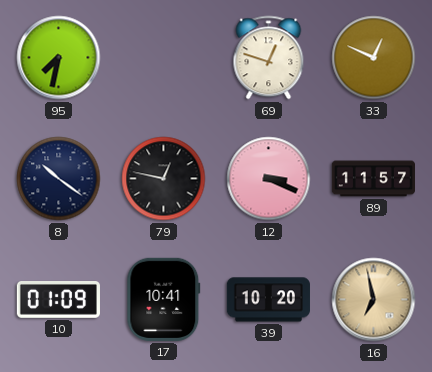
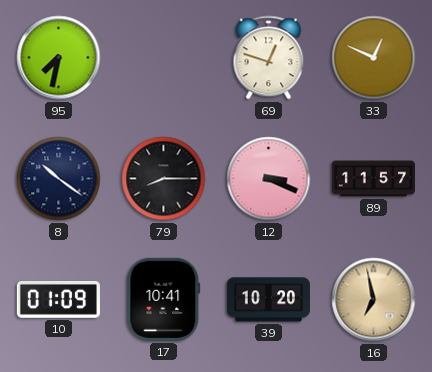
79: 12:47 -> 8:15 (164, 179)
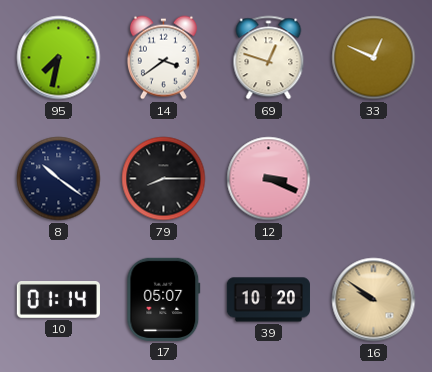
14: none -> 3:39 (163, 58)
89: 11:57 -> none (373, 179)
10: 01:09 -> 01:14 (58, 300)
17: 10:41 -> 05:07 (164, 299)
16: 6:58 -> 9:51 (374, 300)
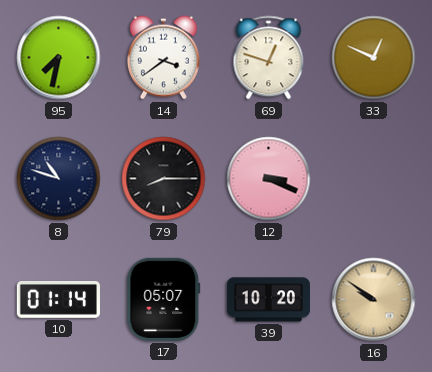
8: 10:21 -> 10:48 (59, 179)
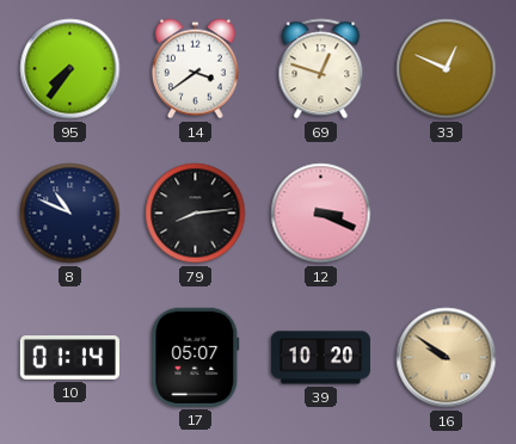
95: 7:32 -> 7:36 (70, 69)
8: 10:48 -> 10:49 (70, 214)
79: 8:15 -> 8:14 (196, 214)
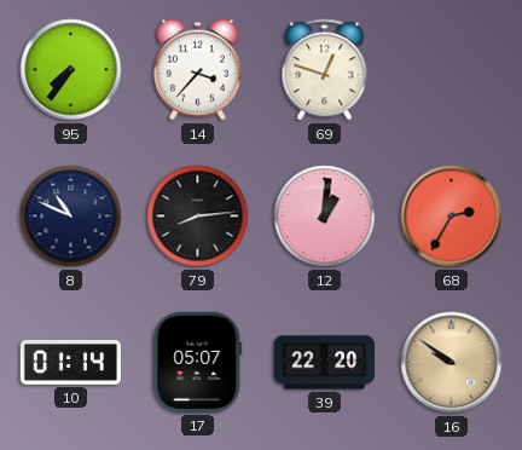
14: 3:39 -> 3:37 (197, 70)
33: 12:49 -> none (447, 69)
12: 3:19 -> 1:01 (325, 217)
68: none -> 2:35 (452, 217)
39: 10:20 -> 22:20 (324, 363)
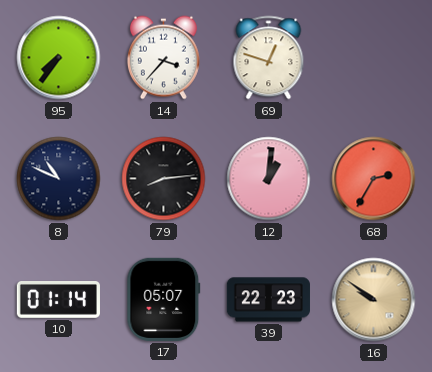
39: 22:20 -> 22:23 (268, 300)
